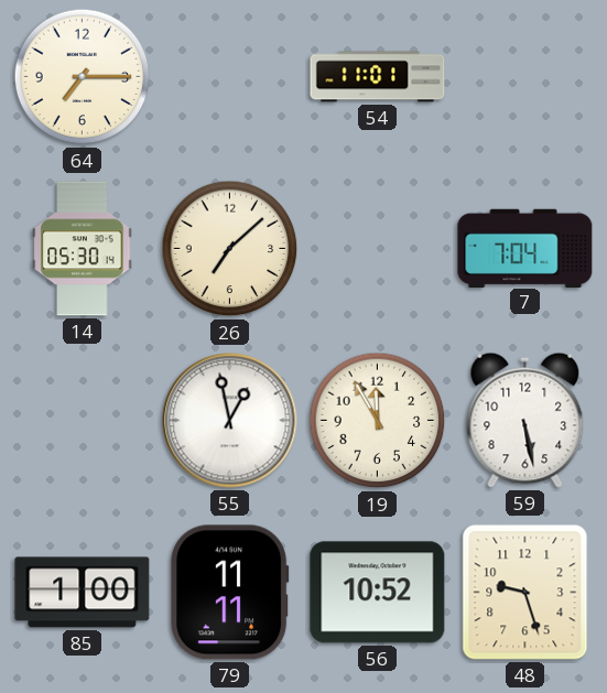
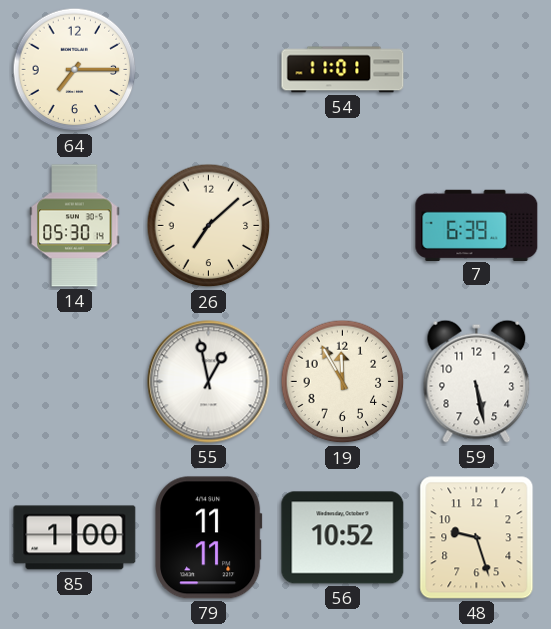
7: 7:04 -> 6:39 (477, 225)
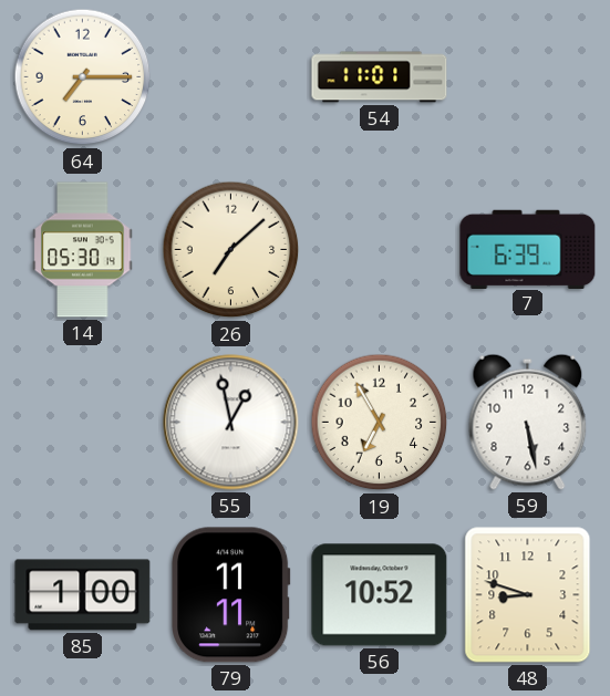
19: 11:55 -> 6:55 (380, 423)
48: 9:27 -> 8:48 (528, 595)
